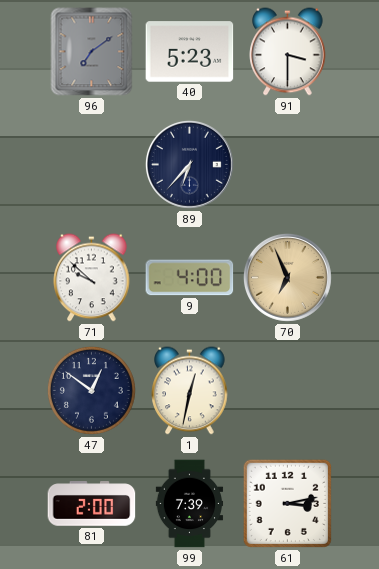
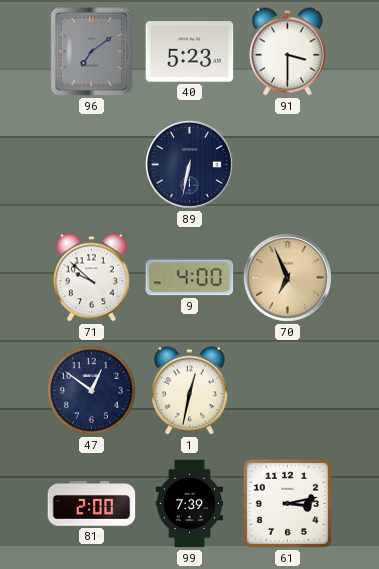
89: 6:37 -> 6:32 (189, 164)
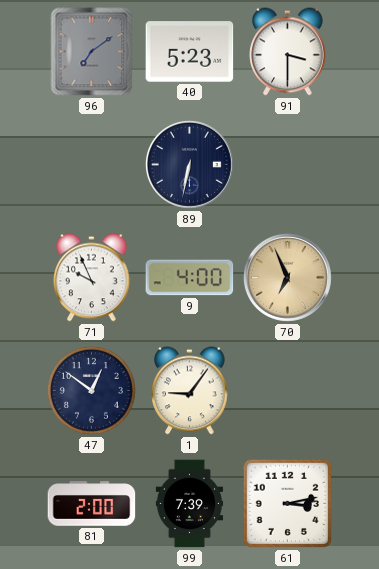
71: 9:52 -> 9:56 (92, 278)
1: 12:32 -> 9:06 (190, 391)
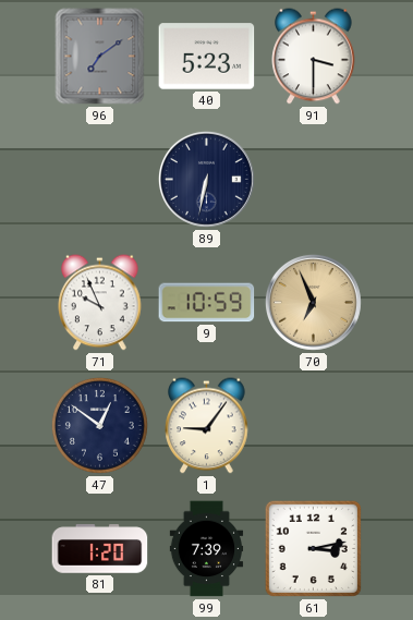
9: 4:00 -> 10:59 (207, 303)
81: 2:00 -> 1:20 (100, 549)
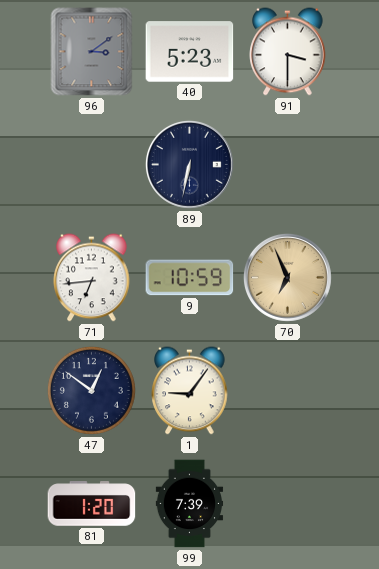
96: 7:09 -> 3:09 (92, 52)
71: 9:56 -> 6:44 (92, 278)
61: 3:13 -> none (313, 548)
